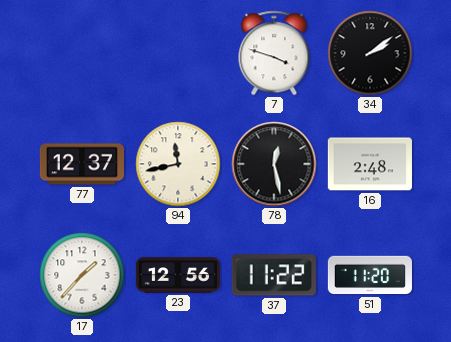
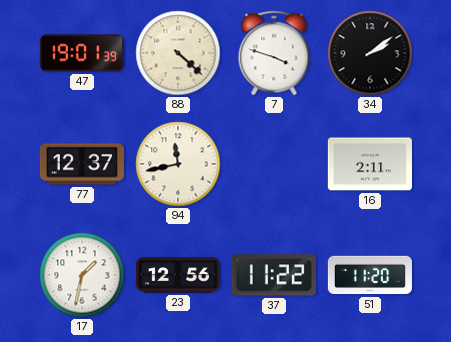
47: none -> 19:01 (82, 53)
88: none -> 4:22 (178, 53)
78: 12:28 -> none (274, 164)
16: 2:48 -> 2:11 (370, 164)
17: 1:37 -> 1:32 (82, 275)
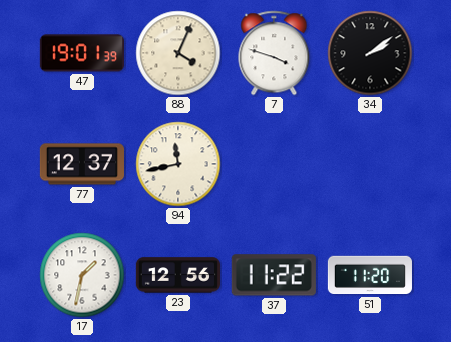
88: 4:22 -> 4:04 (178, 53)
16: 2:11 -> none (370, 164)
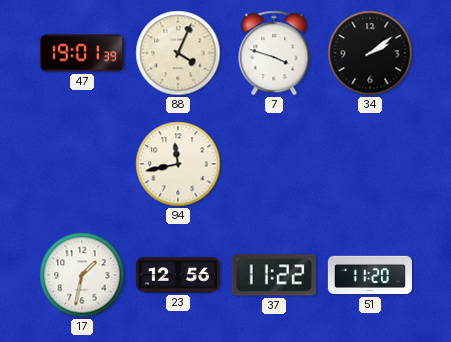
77: 12:37 -> none (82, 164)
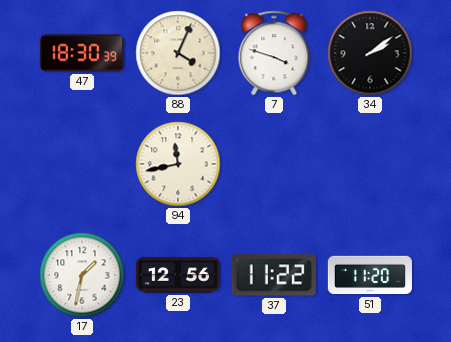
47: 19:01 -> 18:30 (82, 53)
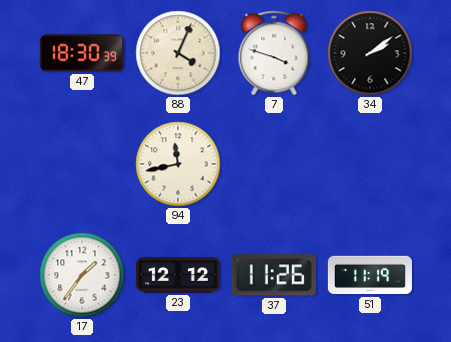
17: 1:32 -> 1:36 (82, 275)
23: 12:56 -> 12:12 (178, 275)
37: 11:22 -> 11:26 (274, 275)
51: 11:20 -> 11:19 (370, 275)
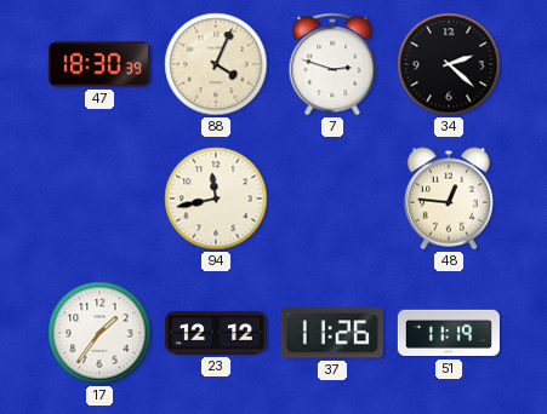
7: 3:48 -> 2:48 (332, 64)
34: 2:09 -> 2:22 (449, 64)
48: none -> 12:46 (449, 199)
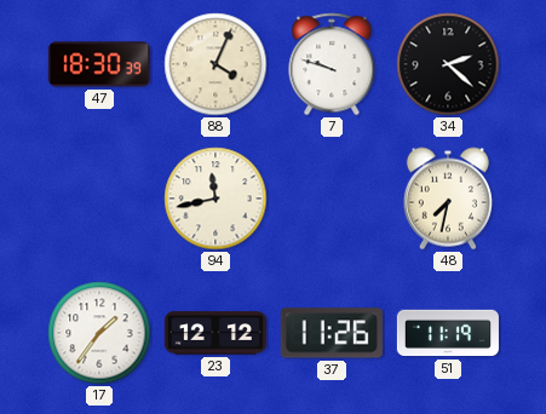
7: 2:48 -> 9:48 (332, 64)
48: 12:46 -> 7:32 (448, 199)
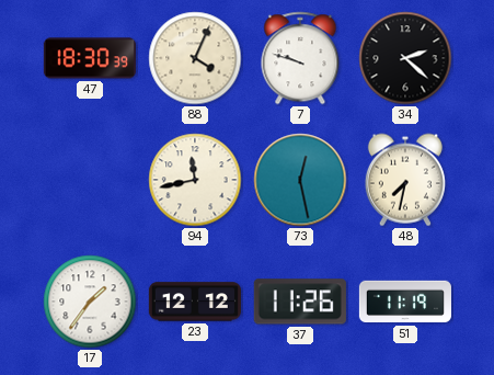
73: none -> 12:28 (300, 180)
